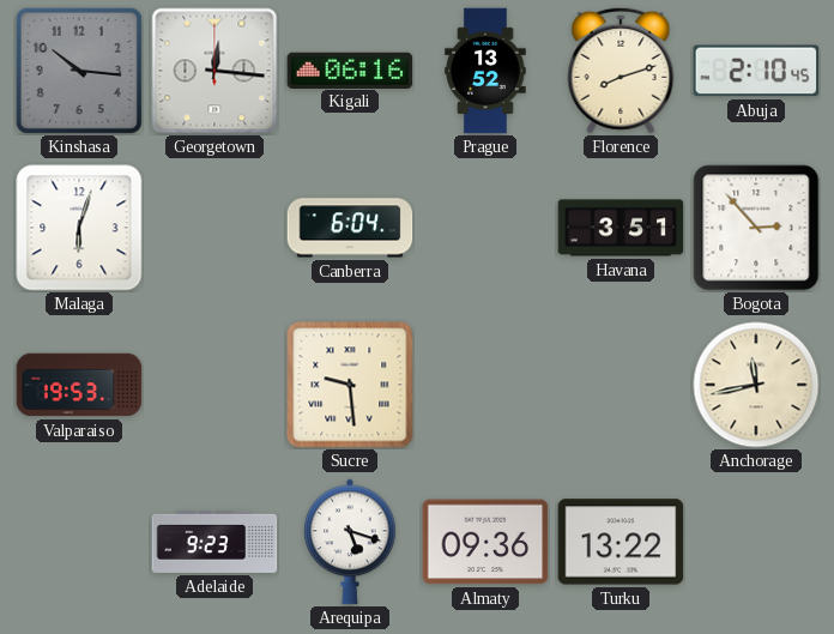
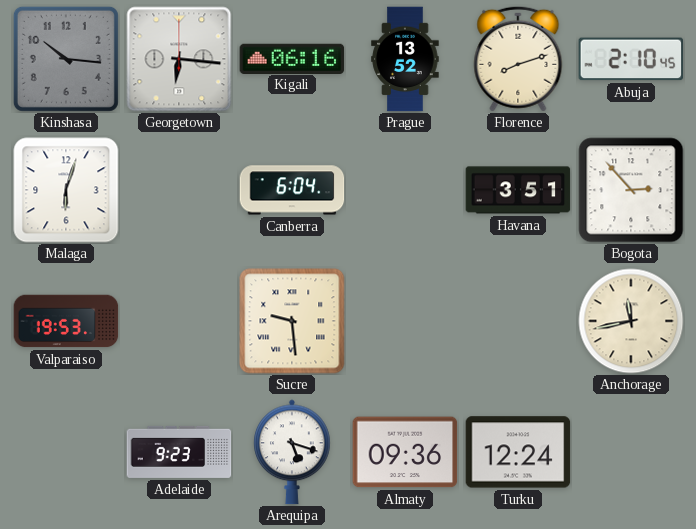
Georgetown: 12:16 -> 6:16 (179, 59)
Turku: 13:22 -> 12:24 (518, 452)
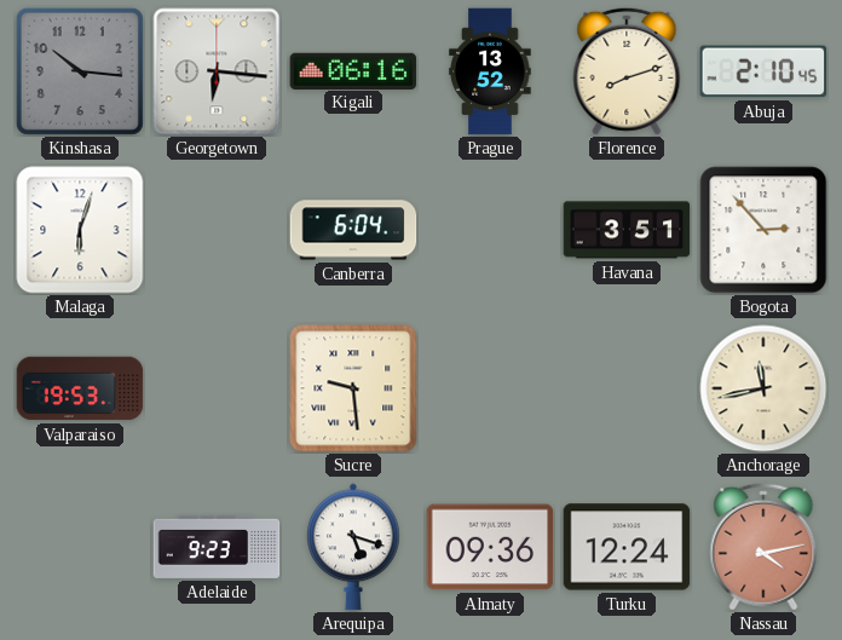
Nassau: none -> 4:13 (763, 547)
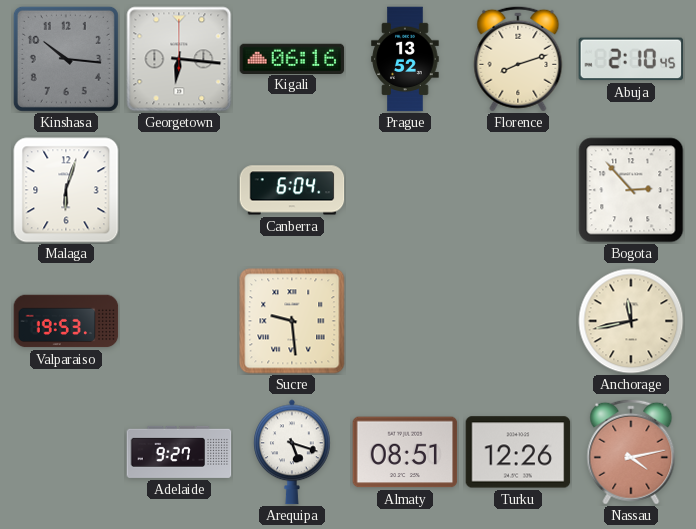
Havana: 3:51 -> none (627, 230)
Adelaide: 9:23 -> 9:27 (179, 452)
Almaty: 09:36 -> 08:51 (405, 452)
Turku: 12:24 -> 12:26 (518, 452)
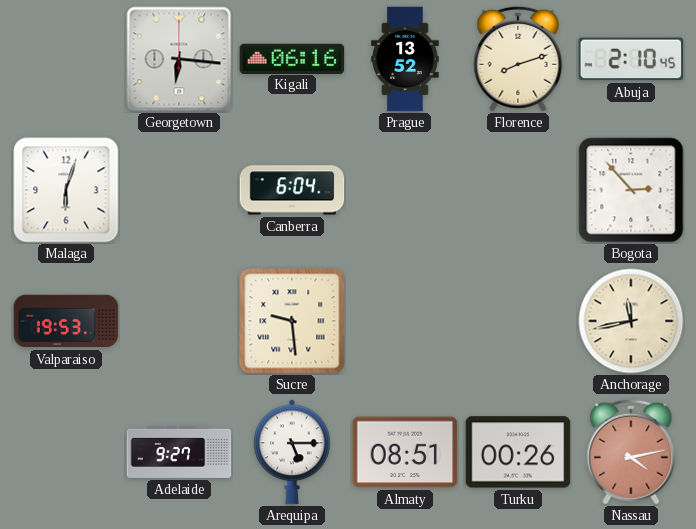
Kinshasa: 10:16 -> none (66, 59)
Arequipa: 5:18 -> 5:15 (292, 452)
Turku: 12:26 -> 00:26 (518, 452)
